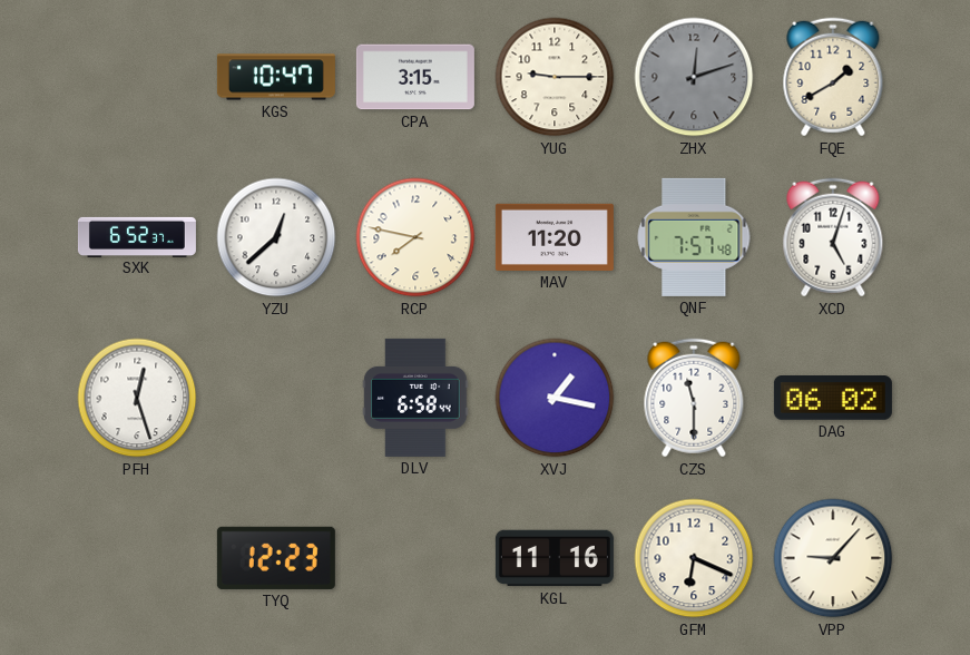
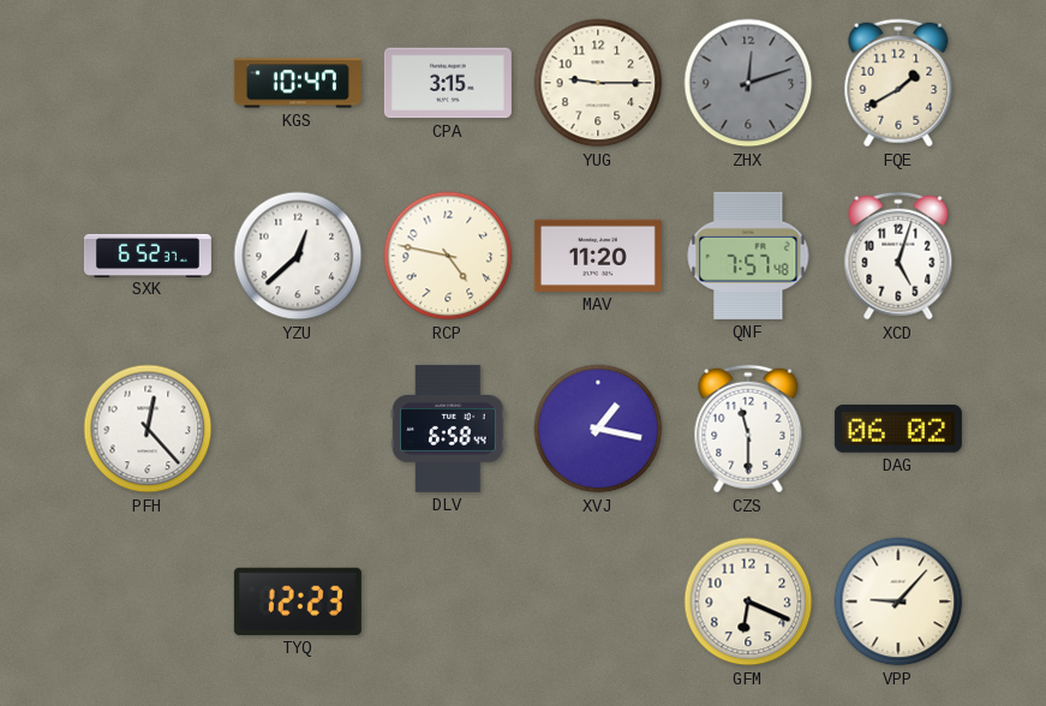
RCP: 7:47 -> 4:47 (448, 256)
PFH: 12:27 -> 12:23 (148, 429)
KGL: 11:16 -> none (555, 558)
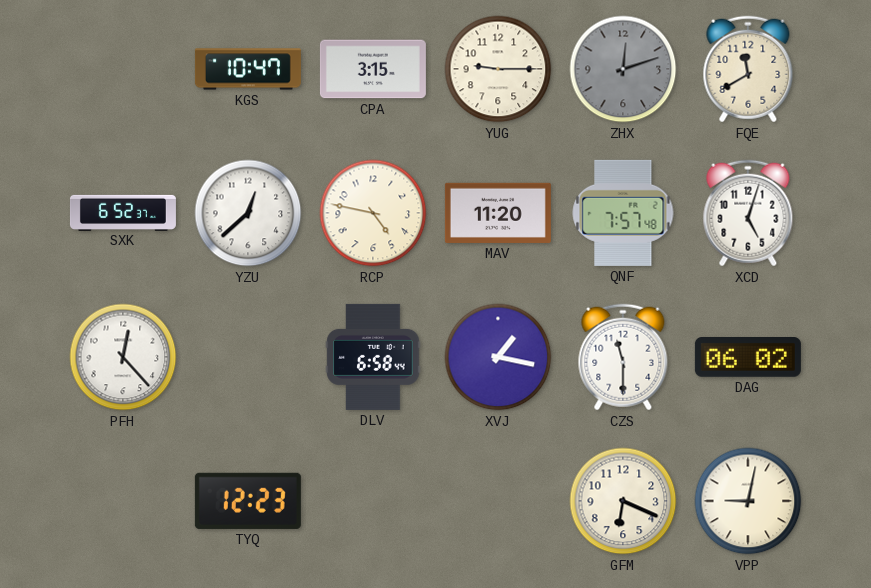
FQE: 1:40 -> 11:40 (748, 69)
VPP: 9:07 -> 9:02 (748, 501)
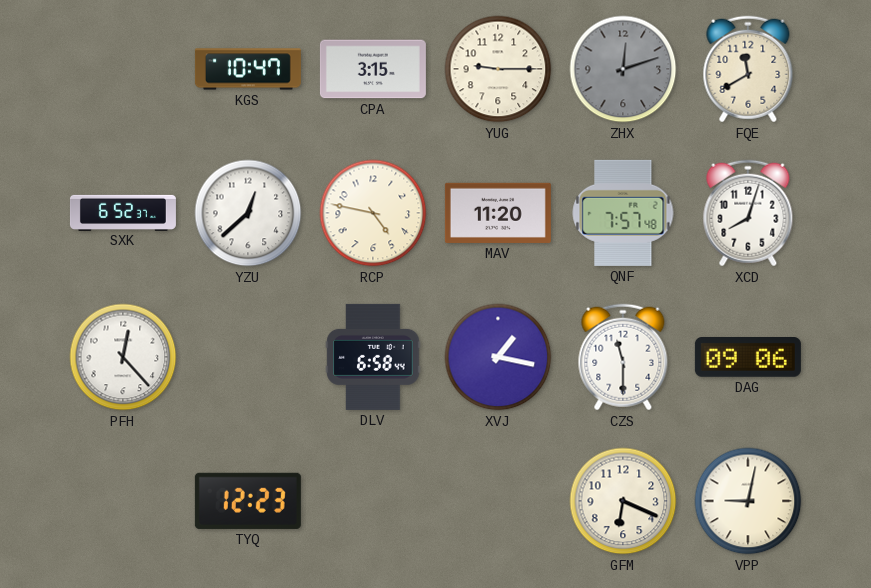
XCD: 5:03 -> 8:03 (748, 213)
DAG: 06:02 -> 09:06 (748, 358)
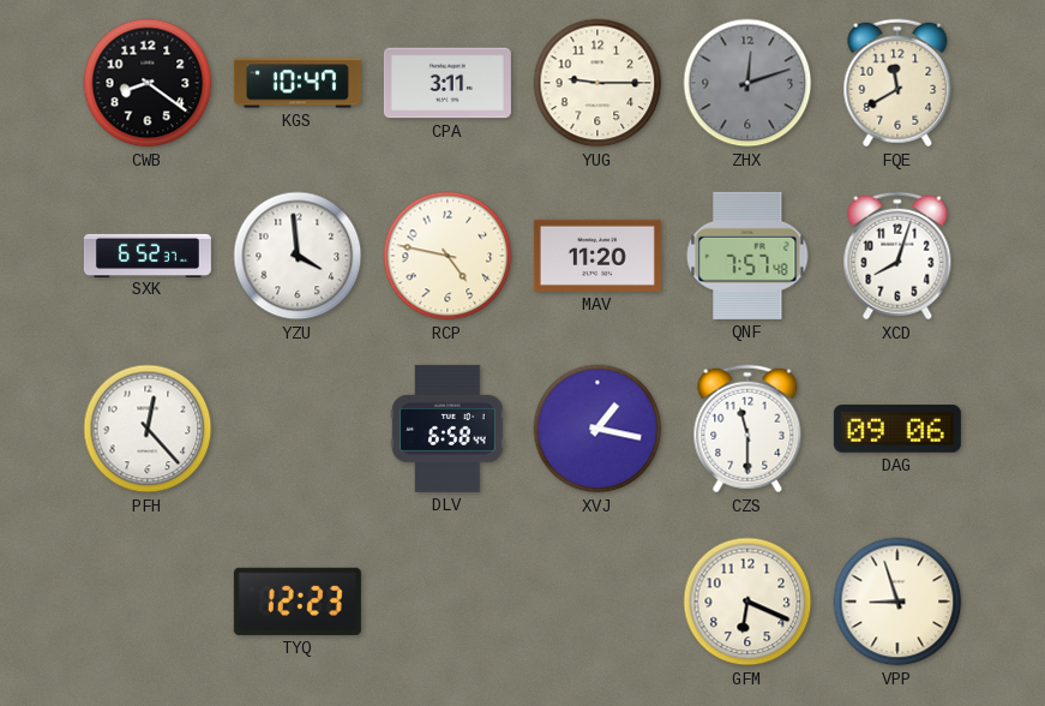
CWB: none -> 8:21 (148, 83)
CPA: 3:15 -> 3:11 (448, 83)
YZU: 12:38 -> 3:59 (298, 256)
VPP: 9:02 -> 8:57 (897, 602)
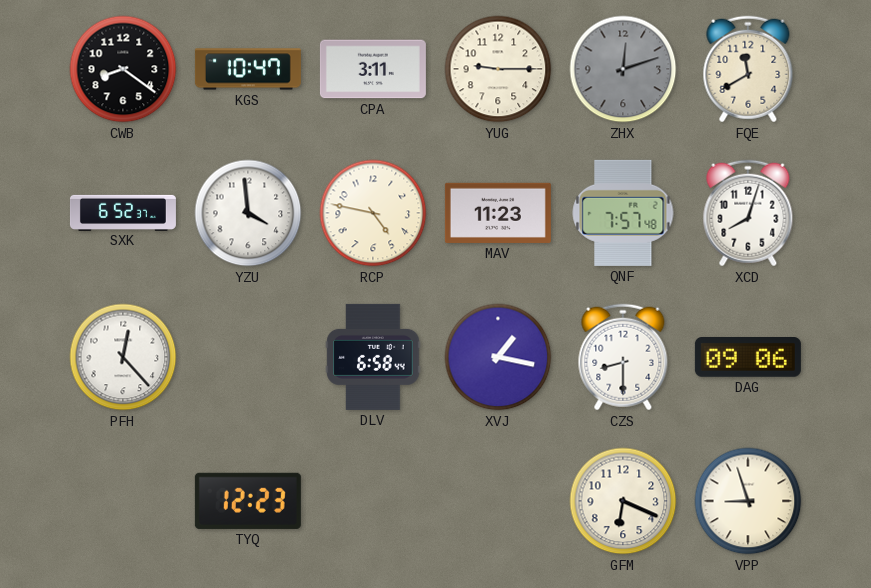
MAV: 11:20 -> 11:23 (498, 213)
CZS: 11:30 -> 8:30 (623, 357)
